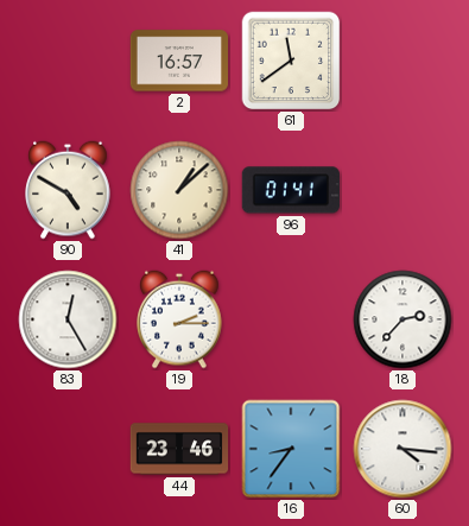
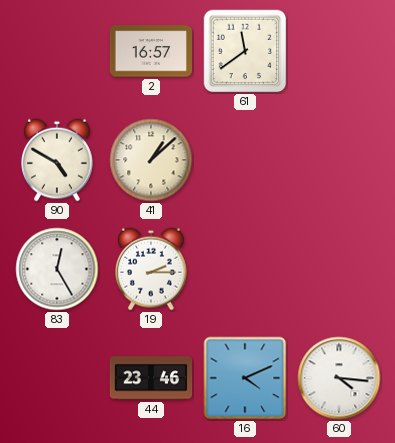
96: 01:41 -> none (291, 190)
18: 2:37 -> none (403, 319)
16: 8:36 -> 4:11 (245, 378)
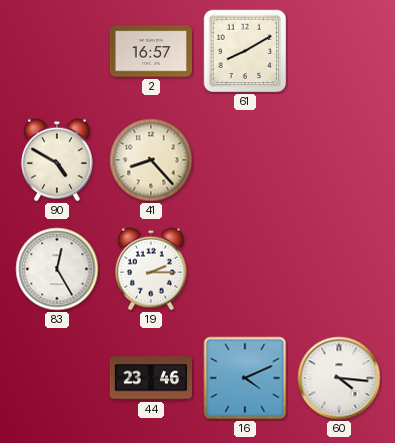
61: 11:39 -> 8:10 (245, 51)
41: 1:08 -> 8:23 (151, 160)
